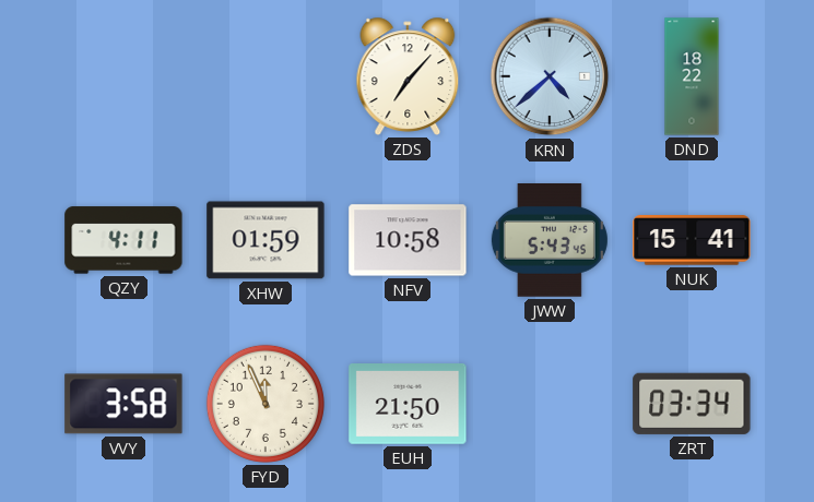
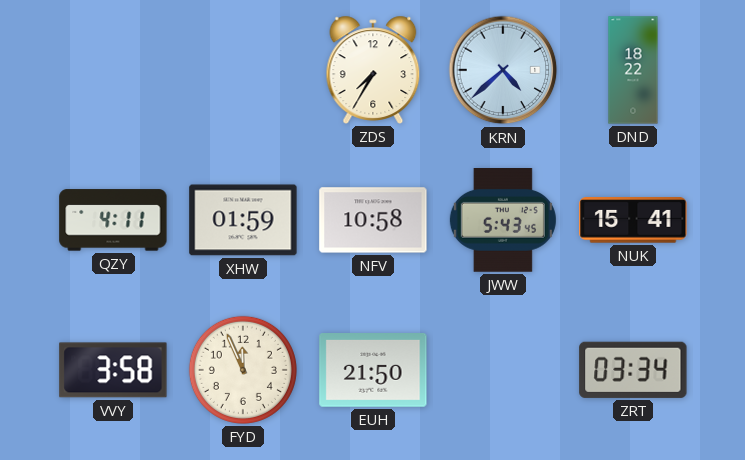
ZDS: 7:07 -> 7:35 (373, 70)
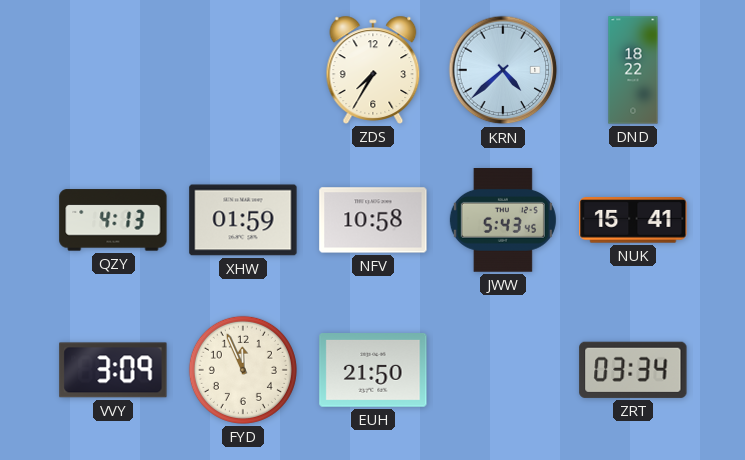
QZY: 4:11 -> 4:13 (113, 220)
VVY: 3:58 -> 3:09 (113, 370)
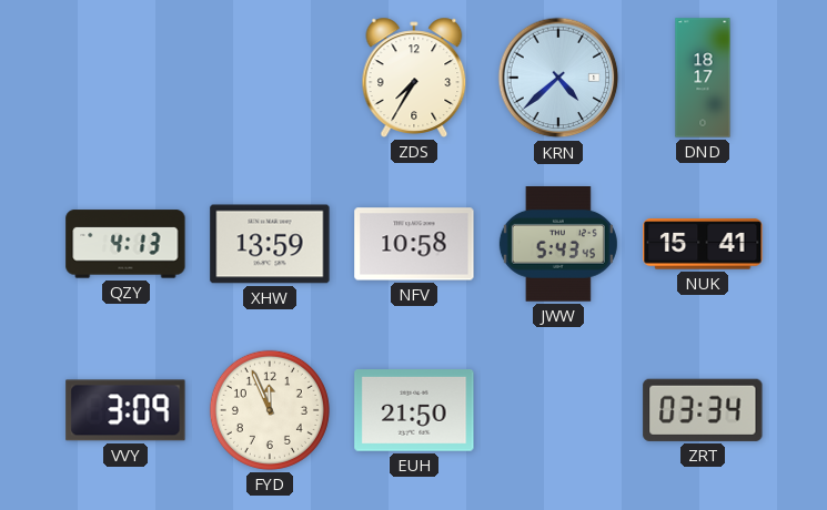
DND: 18:22 -> 18:17 (703, 78)
XHW: 01:59 -> 13:59 (270, 244)
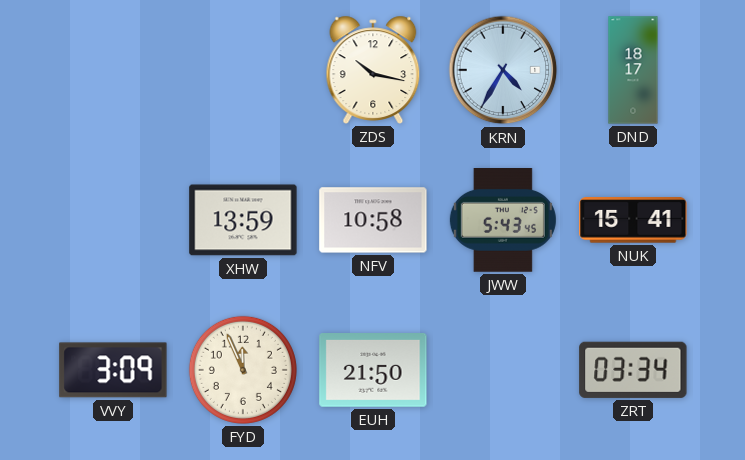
ZDS: 7:35 -> 10:17 (373, 70)
KRN: 4:38 -> 4:35 (503, 70)
QZY: 4:13 -> none (125, 244)
